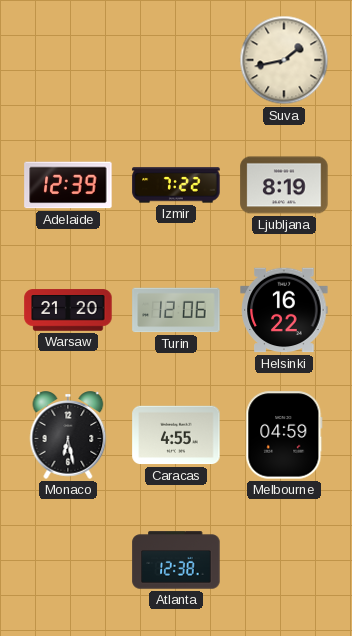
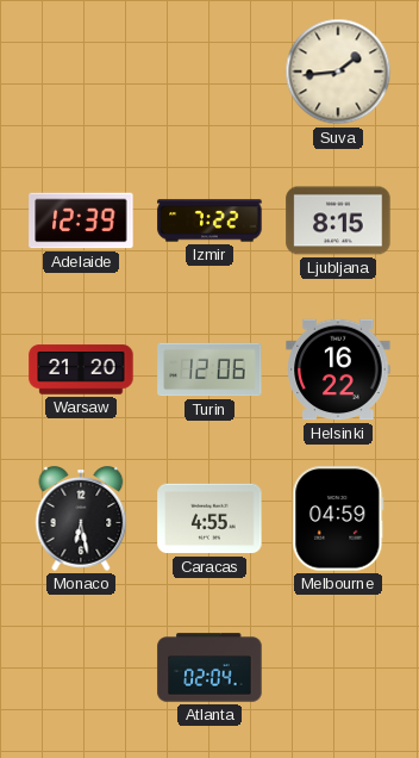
Suva: 1:43 -> 1:44 (338, 72)
Ljubljana: 8:19 -> 8:15 (338, 220)
Atlanta: 12:38 -> 02:04 (209, 667)
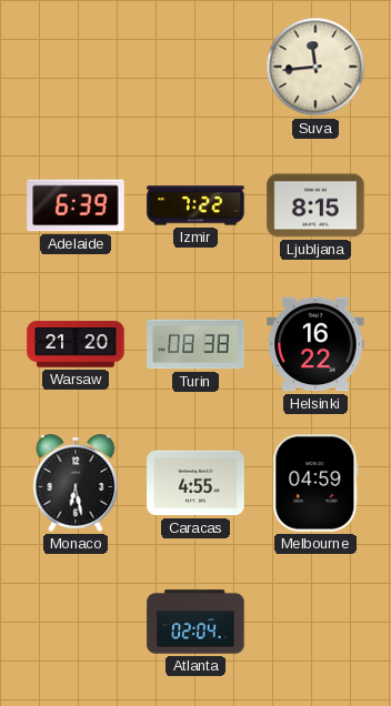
Suva: 1:44 -> 11:44 (315, 67)
Adelaide: 12:39 -> 6:39 (76, 205)
Turin: 12:06 -> 08:38 (195, 344)
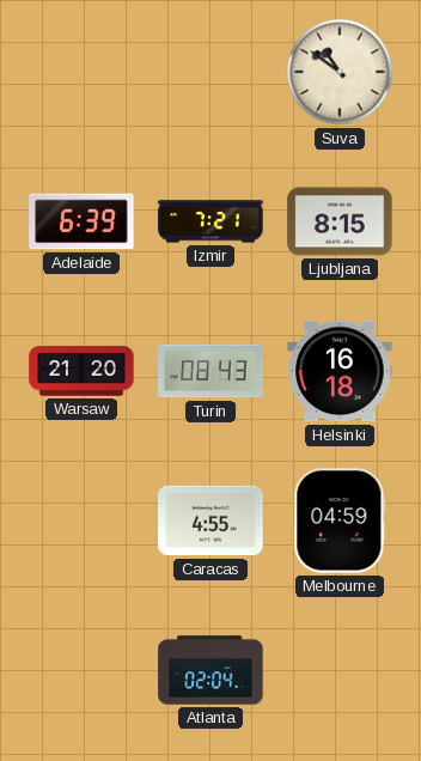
Suva: 11:44 -> 10:51 (340, 72)
Izmir: 7:22 -> 7:21 (210, 221)
Turin: 08:38 -> 08:43 (210, 371)
Helsinki: 16:22 -> 16:18 (340, 371)
Monaco: 6:28 -> none (76, 483)
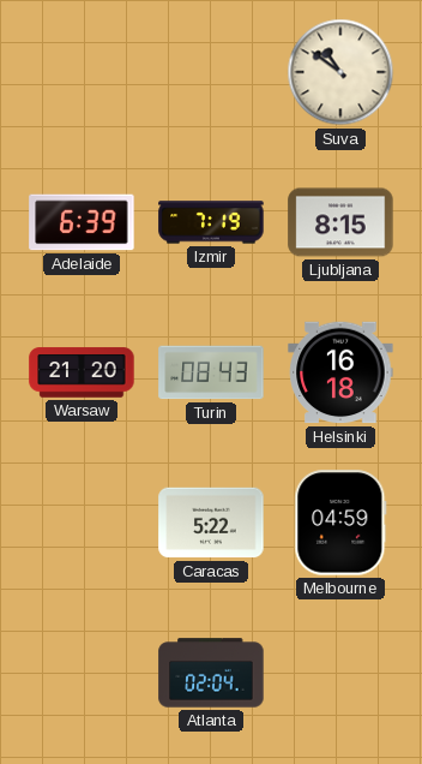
Izmir: 7:21 -> 7:19 (211, 222)
Caracas: 4:55 -> 5:22 (211, 523)
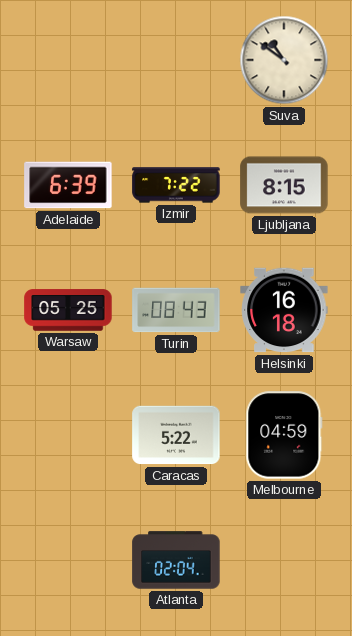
Izmir: 7:19 -> 7:22 (176, 185)
Warsaw: 21:20 -> 05:25 (68, 310)
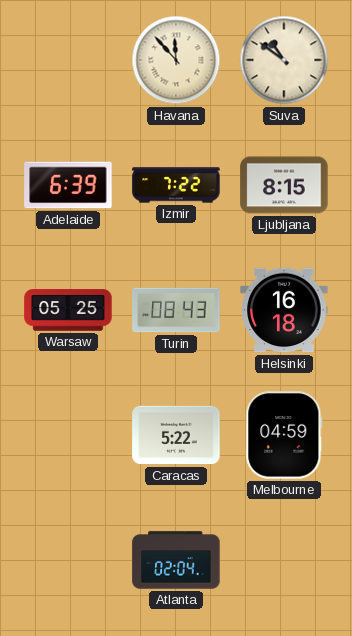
Havana: none -> 11:53 (176, 60)
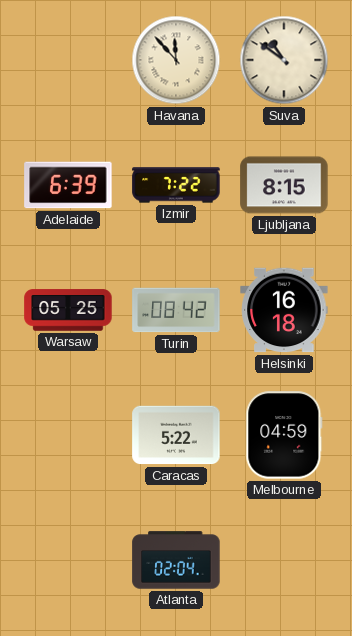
Turin: 08:43 -> 08:42 (176, 310)
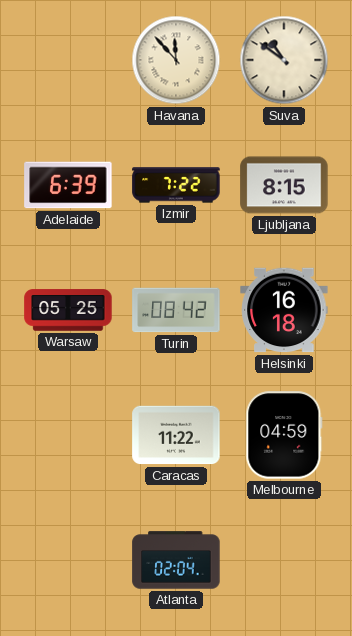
Caracas: 5:22 -> 11:22 (176, 435)
